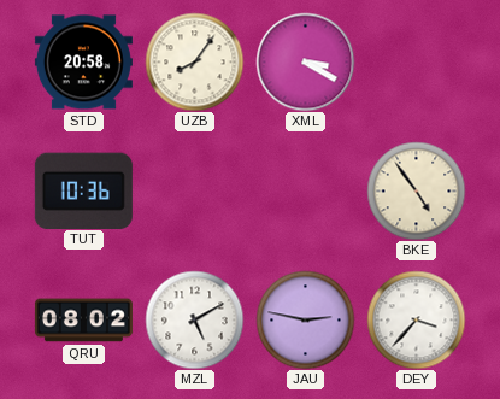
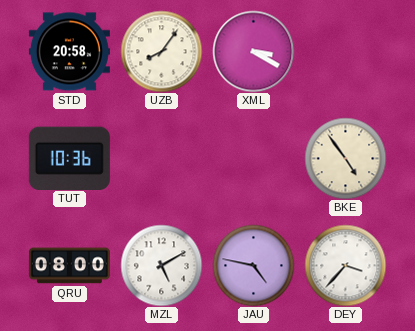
QRU: 08:02 -> 08:00 (69, 266)
JAU: 2:47 -> 4:47 (253, 265)
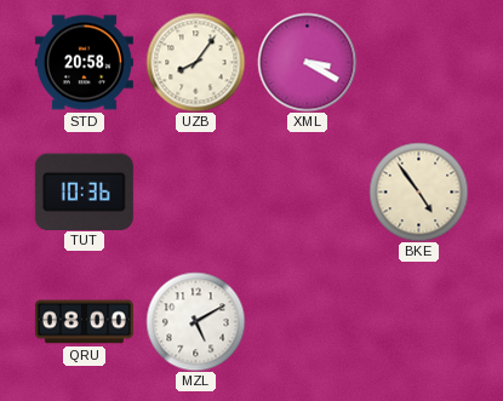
JAU: 4:47 -> none (253, 265)
DEY: 3:37 -> none (345, 265)
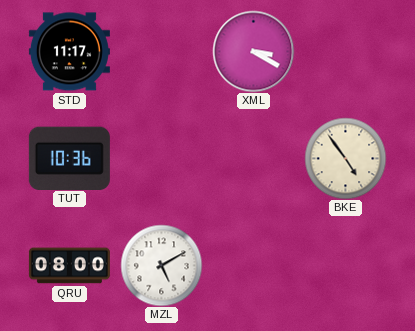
STD: 20:58 -> 11:17 (69, 52)
UZB: 8:06 -> none (195, 62)
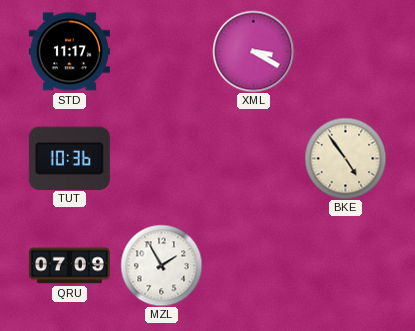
QRU: 08:00 -> 07:09 (69, 266)
MZL: 5:10 -> 1:55 (161, 265)
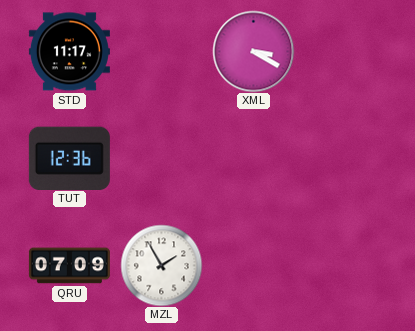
TUT: 10:36 -> 12:36 (69, 158)
BKE: 4:54 -> none (345, 158)
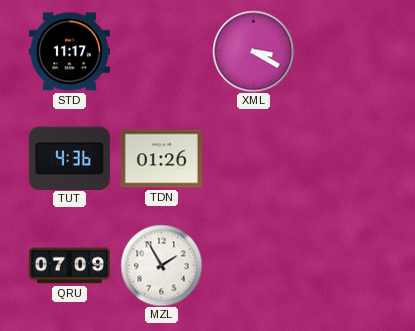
TUT: 12:36 -> 4:36 (69, 158)
TDN: none -> 01:26 (161, 159)
